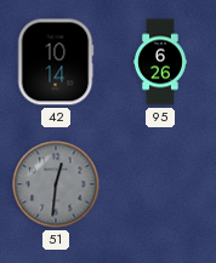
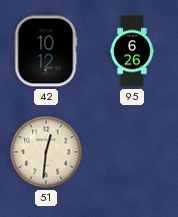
42: 10:14 -> 10:12 (46, 51)
51 dial: grey -> cream (46, 152)
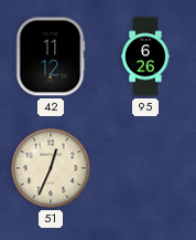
42: 10:12 -> 11:12 (51, 56)
51: 12:31 -> 12:34 (51, 168)
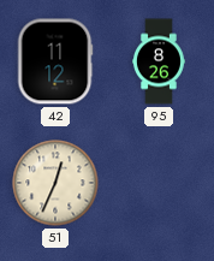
95: 6:26 -> 8:26 (160, 61)
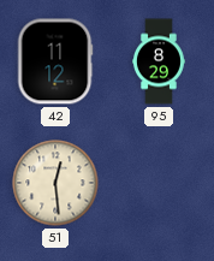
95: 8:26 -> 8:29 (160, 61)
51: 12:34 -> 12:29 (55, 183)
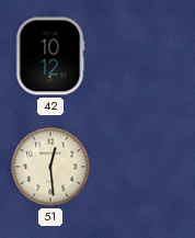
42: 11:12 -> 10:12 (50, 56)
95: 8:29 -> none (160, 61)
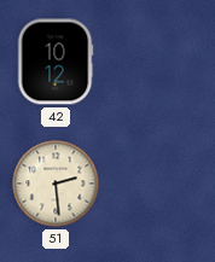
51: 12:29 -> 2:29 (56, 184)
